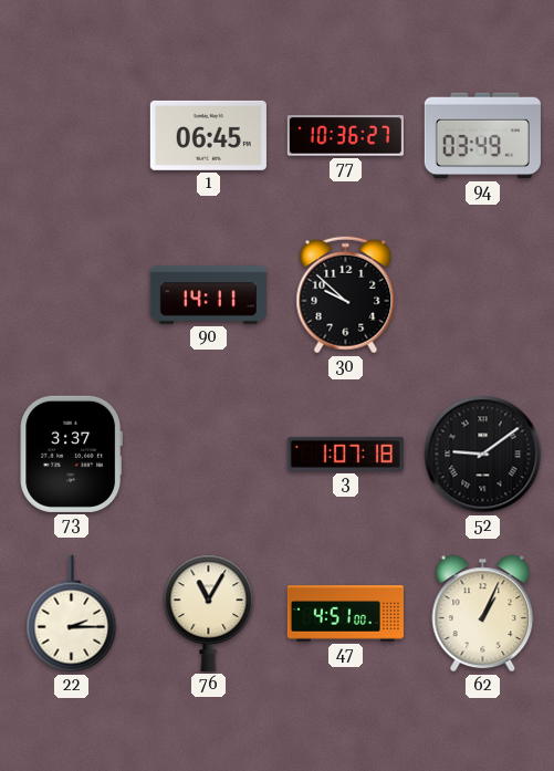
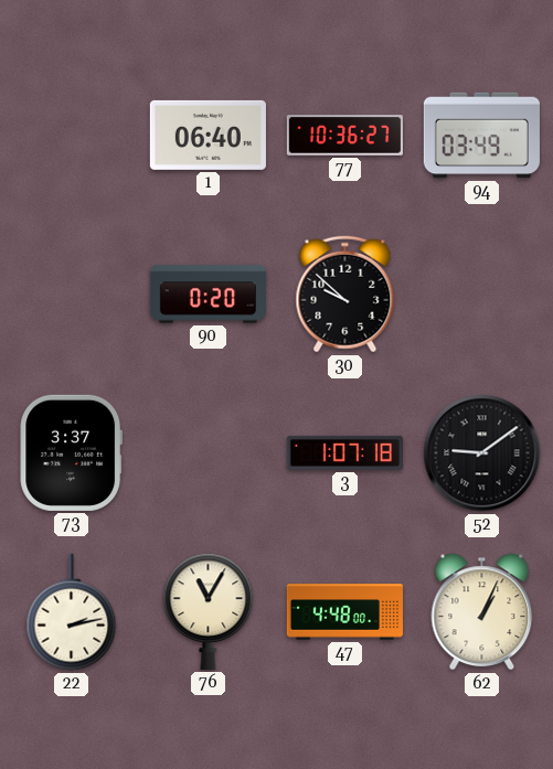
1: 06:45 -> 06:40 (208, 135)
90: 14:11 -> 0:20 (208, 295)
22: 2:15 -> 2:13 (72, 612)
47: 4:51 -> 4:48 (344, 612)
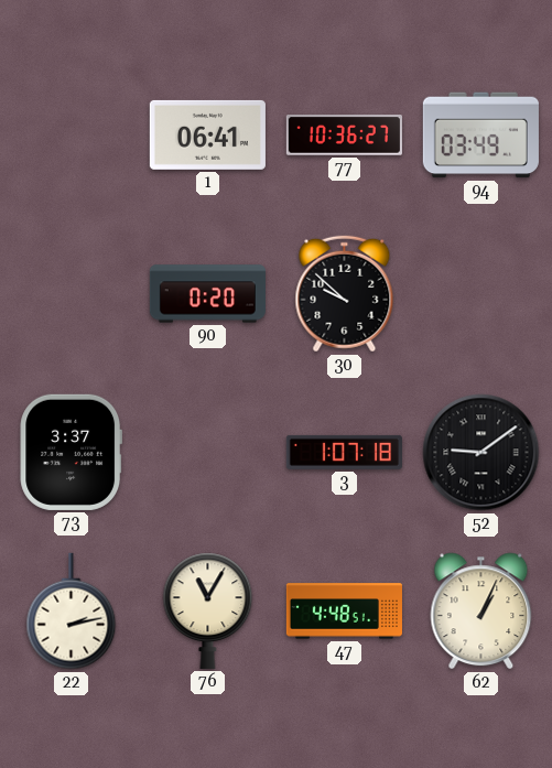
1: 06:40 -> 06:41 (207, 134)
47: 4:48:00 -> 4:48:51 (344, 612)
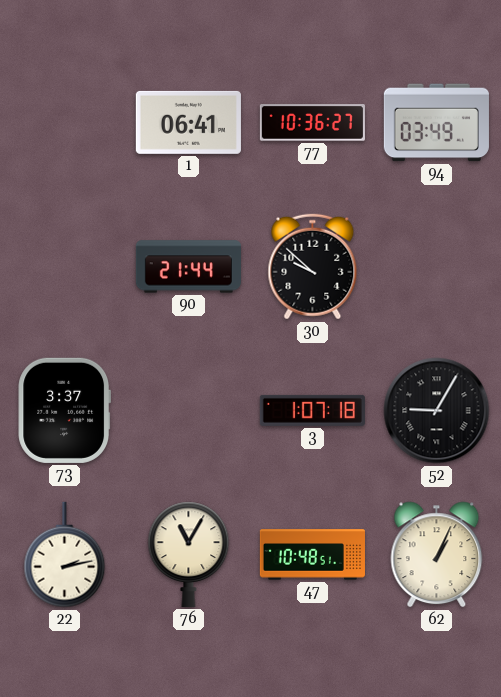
90: 0:20 -> 21:44 (188, 267)
52: 9:09 -> 9:05 (437, 411)
47: 4:48 -> 10:48 (312, 555)
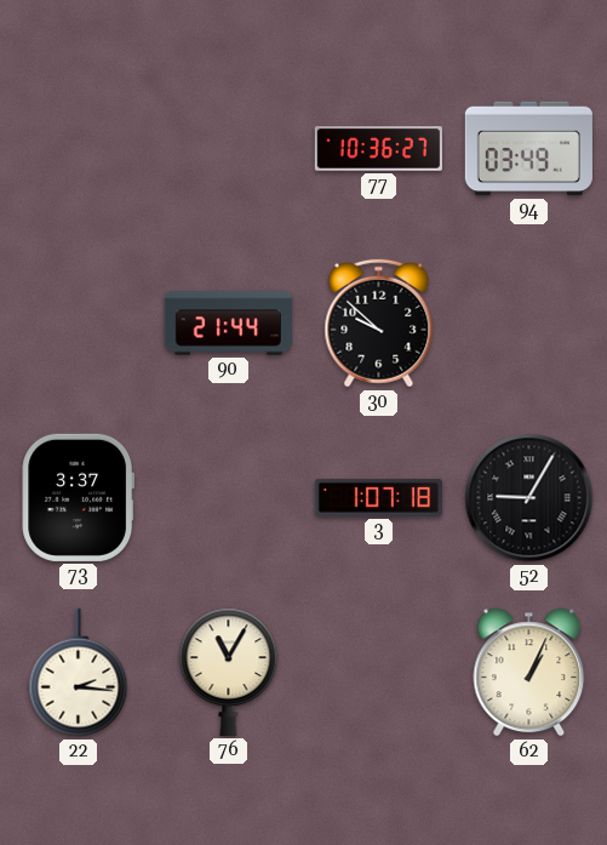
1: 06:41 -> none (188, 122)
22: 2:13 -> 2:16 (79, 673)
47: 10:48 -> none (312, 555)
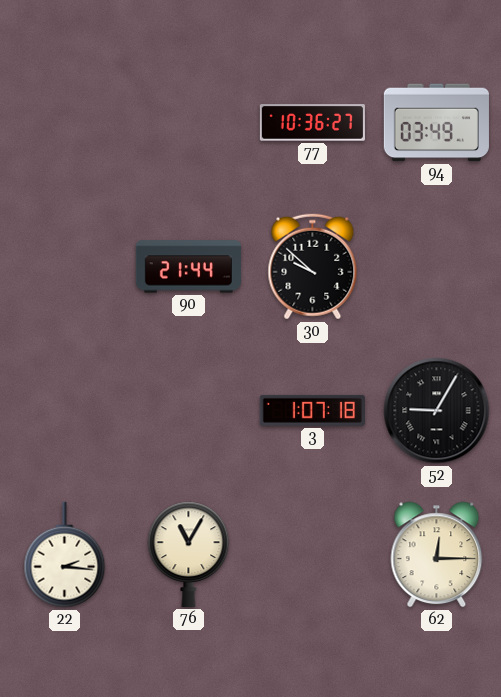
73: 3:37 -> none (78, 497)
62: 1:04 -> 12:15 (437, 555)
